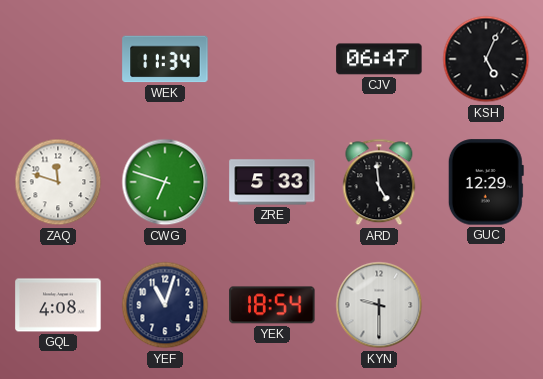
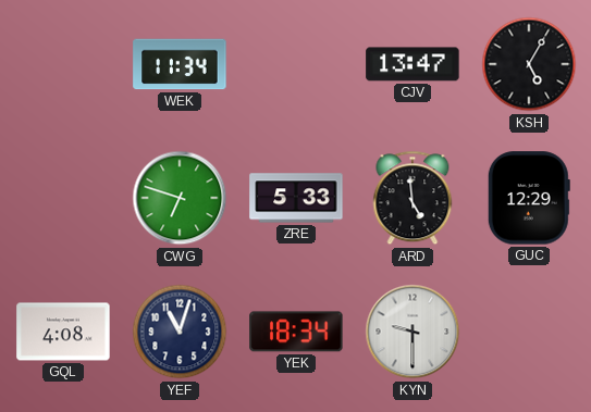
CJV: 06:47 -> 13:47 (413, 64)
KSH: 5:04 -> 5:05 (529, 64)
ZAQ: 11:48 -> none (58, 182)
YEK: 18:54 -> 18:34 (296, 332)
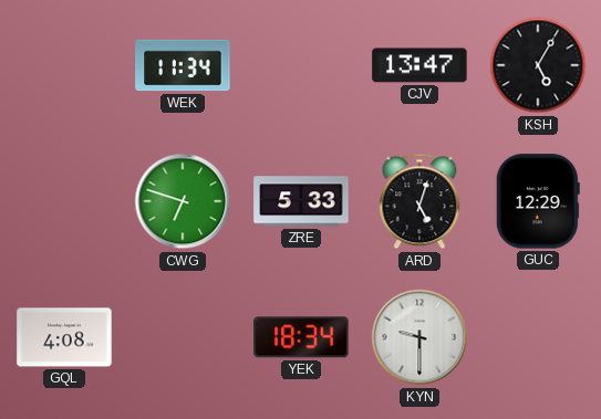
ARD: 4:59 -> 5:03 (419, 201)
YEF: 11:03 -> none (180, 332)
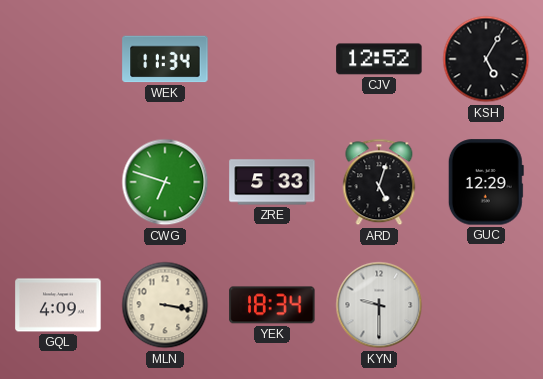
CJV: 13:47 -> 12:52 (379, 59)
GQL: 4:08 -> 4:09 (58, 305)
MLN: none -> 3:17 (165, 305)
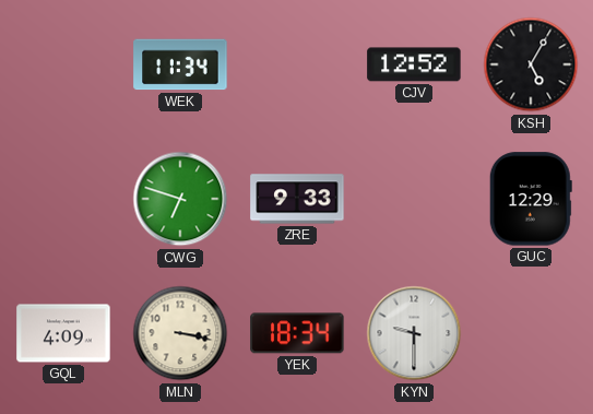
ZRE: 5:33 -> 9:33 (297, 199)
ARD: 5:03 -> none (379, 182)
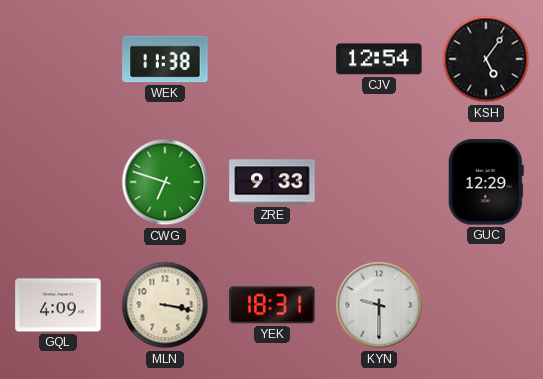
WEK: 11:34 -> 11:38 (165, 59)
CJV: 12:52 -> 12:54 (379, 59)
KSH: 5:05 -> 5:06 (486, 59)
YEK: 18:34 -> 18:31 (272, 305)
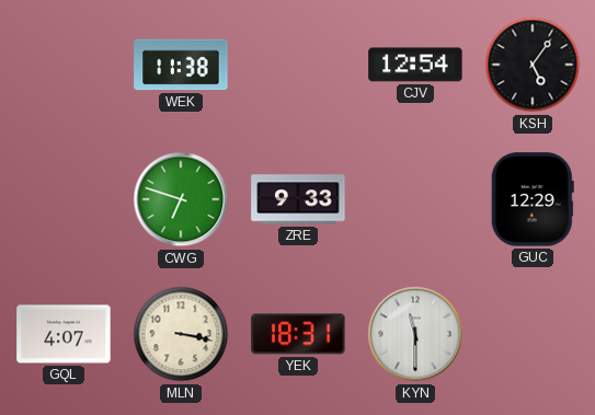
GQL: 4:09 -> 4:07 (64, 334)
KYN: 9:30 -> 11:30 (415, 334)
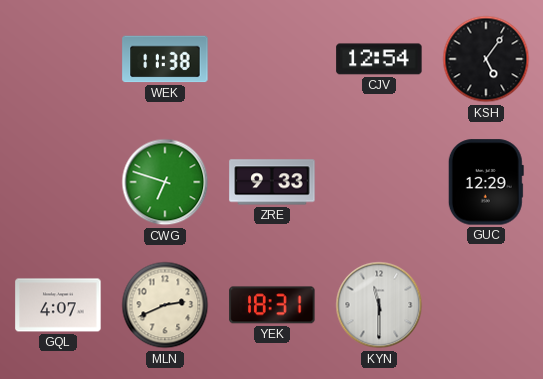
MLN: 3:17 -> 2:41 (165, 305)
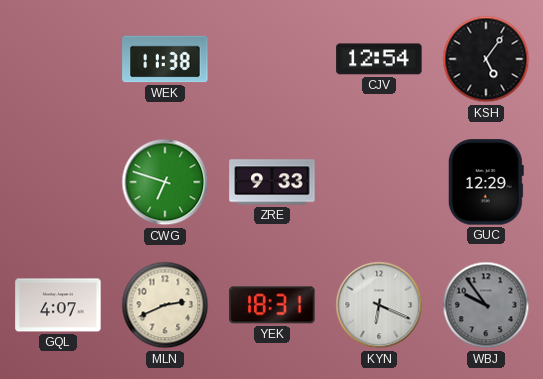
KYN: 11:30 -> 6:19 (379, 305)
WBJ: none -> 9:54 (486, 305)
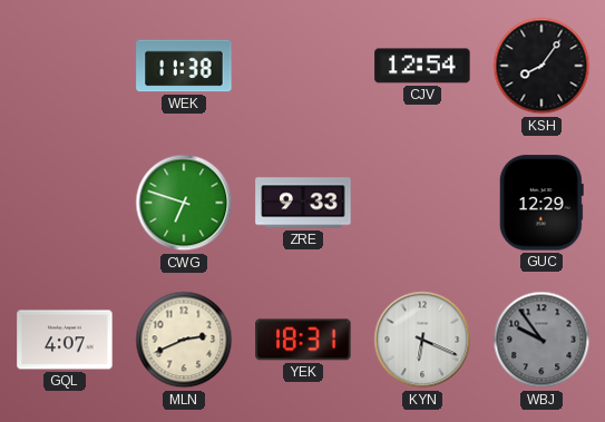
KSH: 5:06 -> 8:06 (541, 66)
